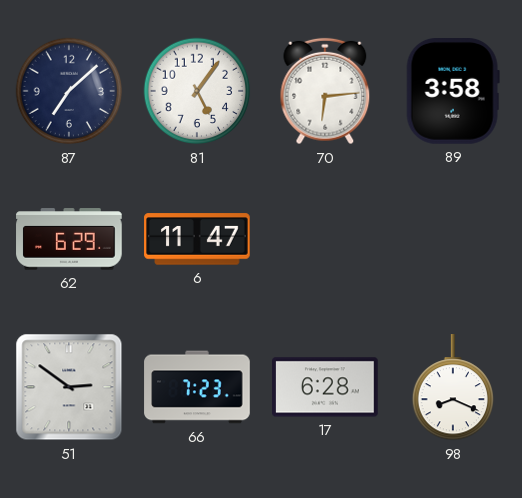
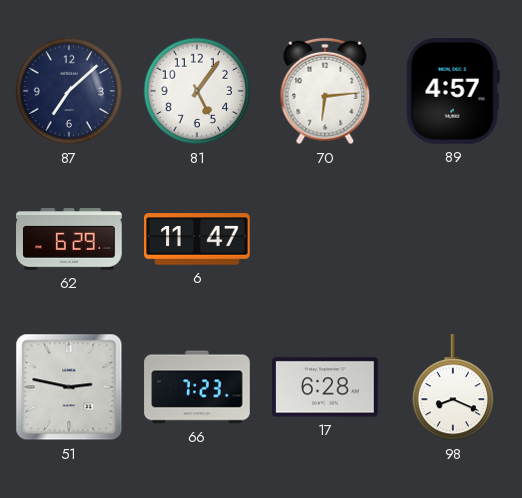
89: 3:58 -> 4:57 (453, 92)
51: 2:51 -> 2:47 (69, 387)
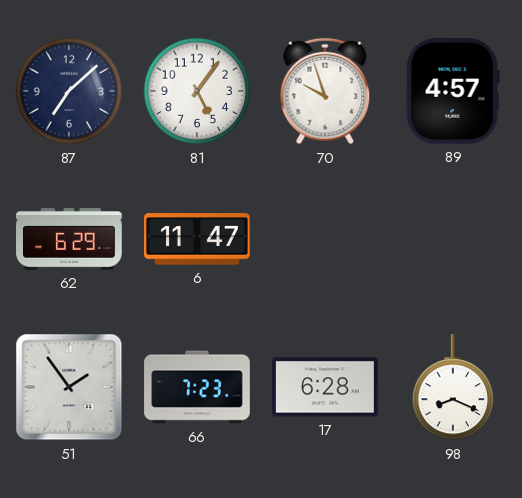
70: 6:14 -> 9:57 (325, 91)
51: 2:47 -> 1:54 (69, 387)
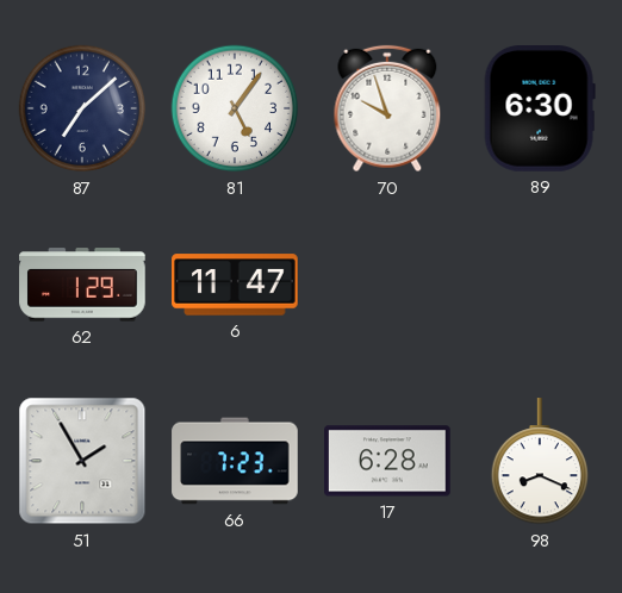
89: 4:57 -> 6:30 (540, 110)
62: 6:29 -> 1:29 (82, 285)
51: 1:54 -> 1:55 (82, 461)
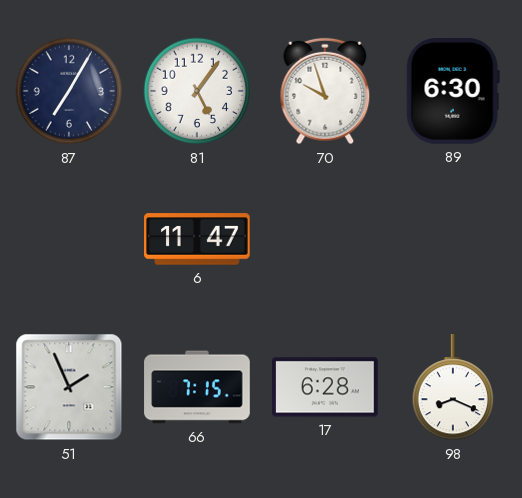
87: 7:08 -> 7:05 (69, 91)
62: 1:29 -> none (82, 285)
51: 1:55 -> 1:56 (69, 387)
66: 7:23 -> 7:15 (197, 387)
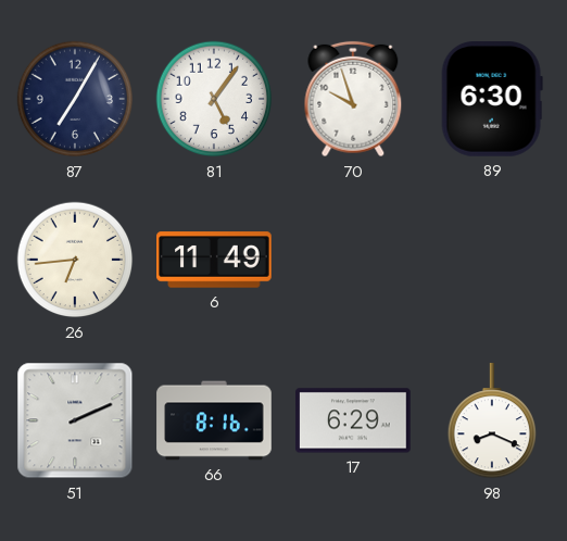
26: none -> 6:44 (75, 260)
6: 11:47 -> 11:49 (214, 260)
51: 1:56 -> 2:11 (75, 420)
66: 7:15 -> 8:16 (214, 420)
17: 6:28 -> 6:29 (353, 420)
